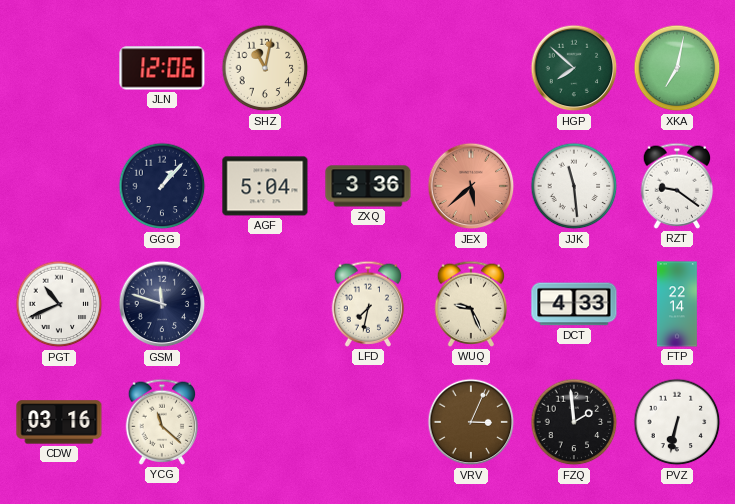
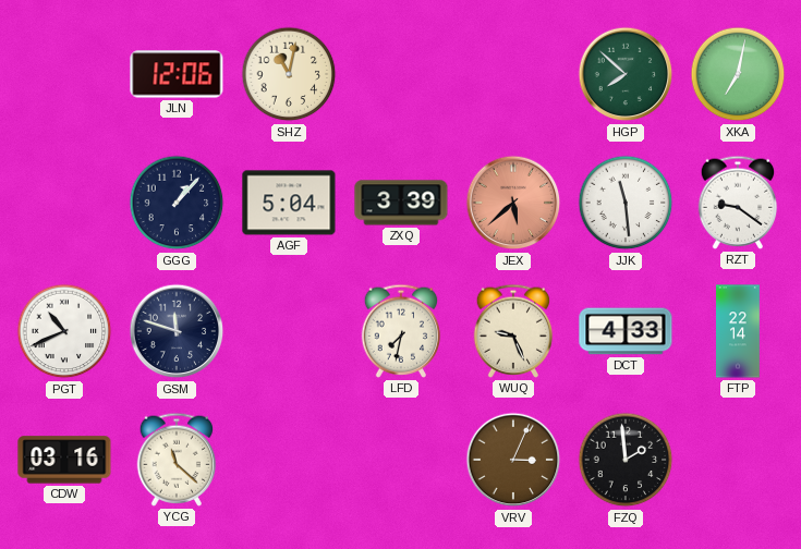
ZXQ: 3:36 -> 3:39 (401, 203)
PVZ: 6:32 -> none (677, 422)
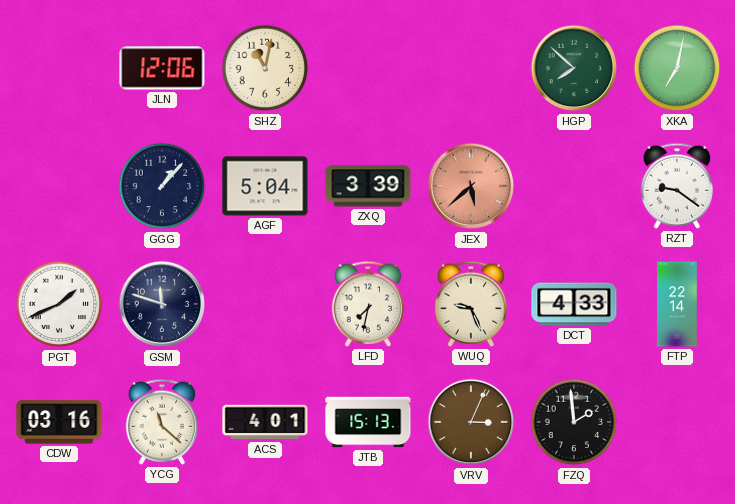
JJK: 11:29 -> none (626, 203)
PGT: 10:41 -> 1:41 (59, 304)
ACS: none -> 4:01 (265, 422)
JTB: none -> 15:13 (368, 422)
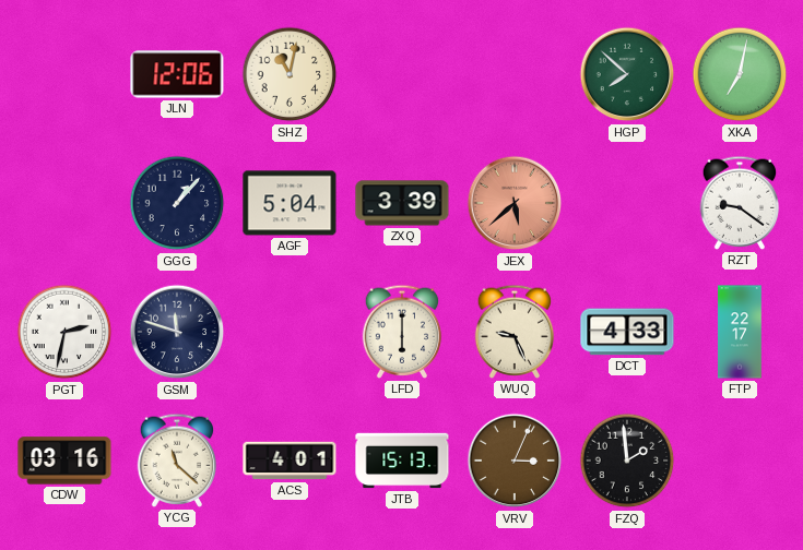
PGT: 1:41 -> 2:32 (64, 332)
LFD: 7:32 -> 6:00 (402, 332)
FTP: 22:14 -> 22:17 (740, 332)
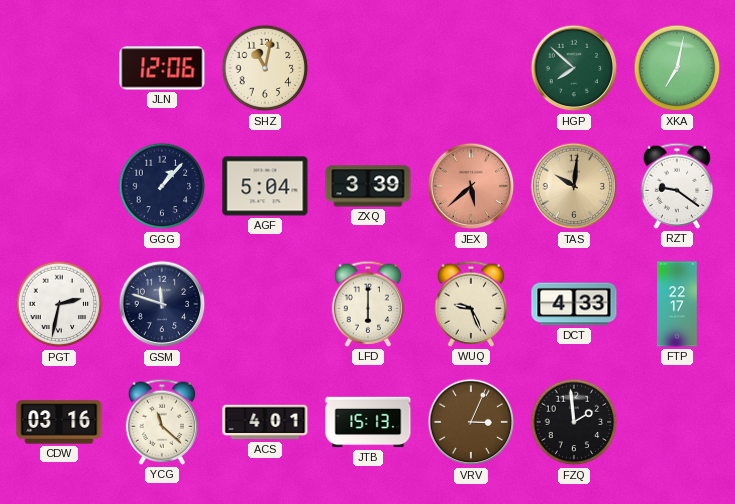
TAS: none -> 10:01 (574, 186)
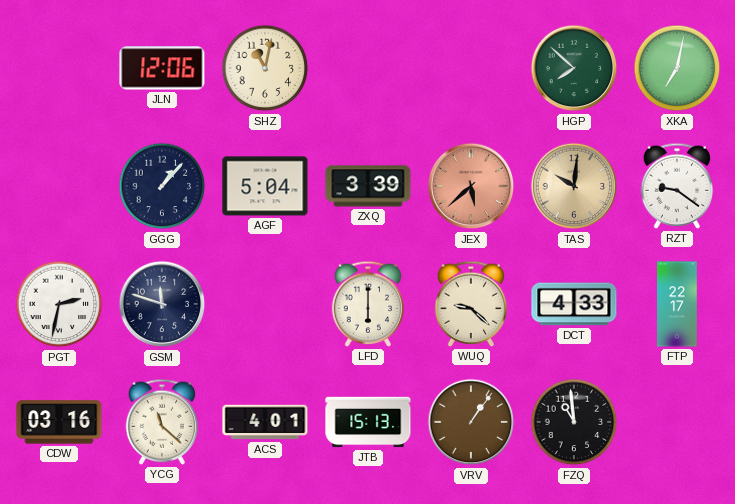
WUQ: 9:26 -> 9:22 (471, 304)
VRV: 3:04 -> 1:06 (471, 422)
FZQ: 1:59 -> 10:59 (574, 422)
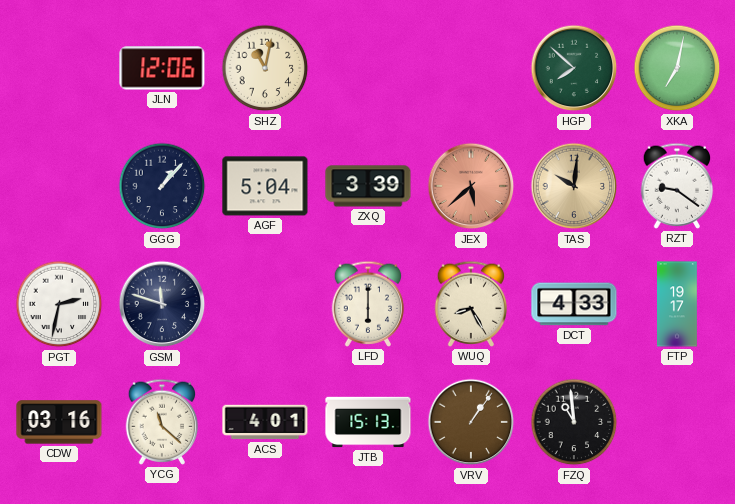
WUQ: 9:22 -> 8:25 (471, 304)
FTP: 22:17 -> 19:17 (677, 304)
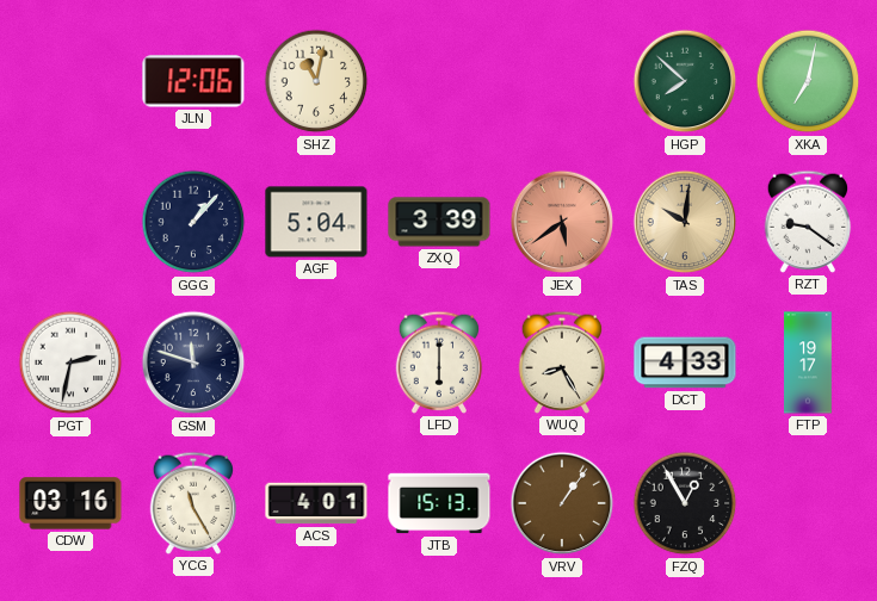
JEX: 5:38 -> 5:39 (562, 222)
YCG: 11:22 -> 11:25 (193, 503)
FZQ: 10:59 -> 12:55 (685, 503)
